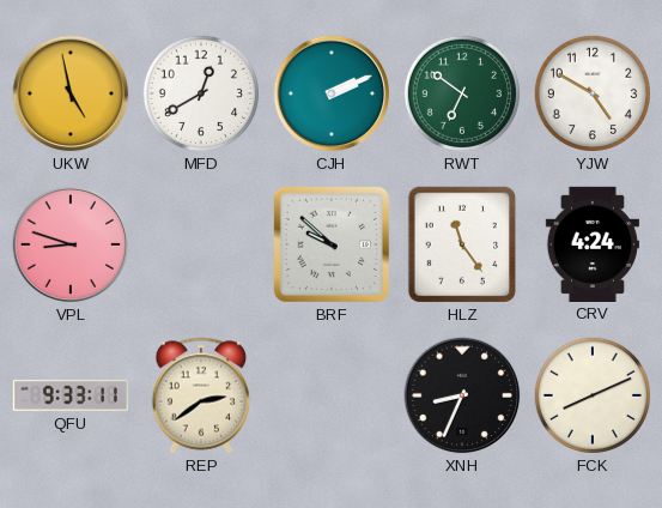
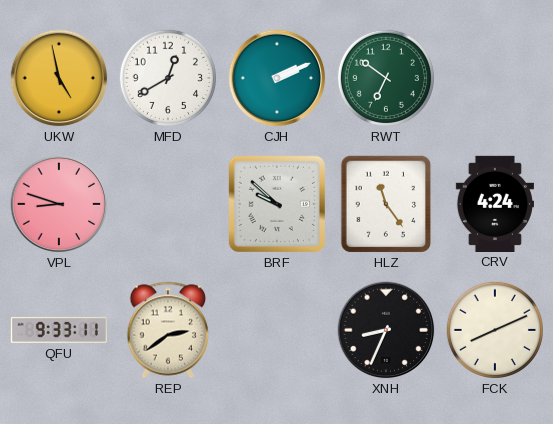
YJW: 4:50 -> none (593, 93)
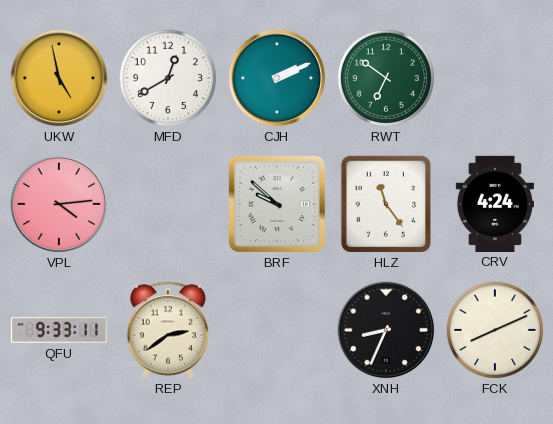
VPL: 8:48 -> 4:14 (59, 204)
